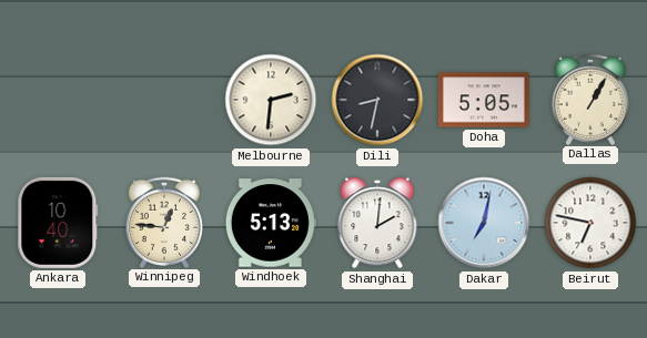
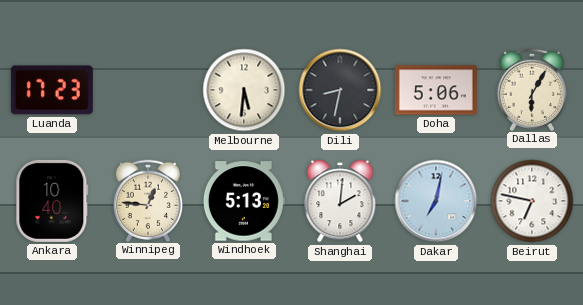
Luanda: none -> 17:23 (52, 90)
Melbourne: 2:31 -> 5:31 (244, 90)
Doha: 5:05 -> 5:06 (436, 90)
Dallas: 1:05 -> 6:05 (531, 89)
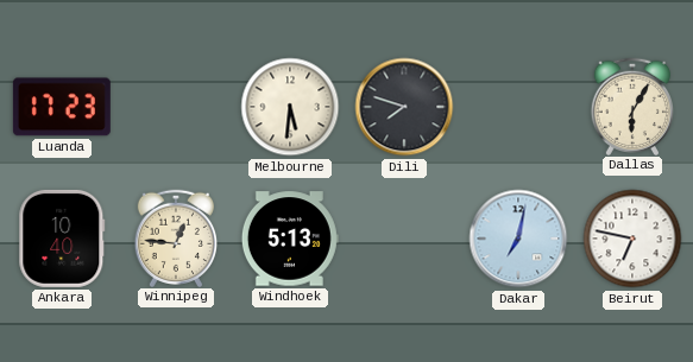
Dili: 8:32 -> 7:48 (404, 107)
Doha: 5:06 -> none (436, 90)
Shanghai: 2:01 -> none (340, 201)
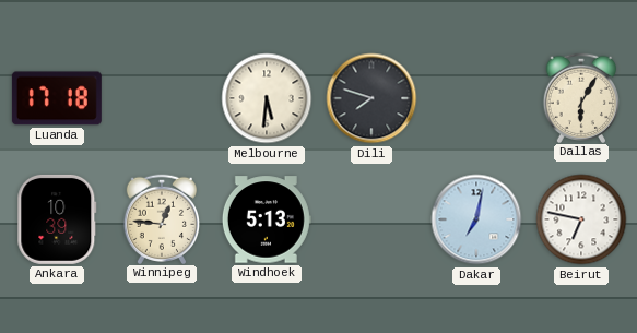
Luanda: 17:23 -> 17:18 (57, 98)
Ankara: 10:40 -> 10:39 (57, 219)
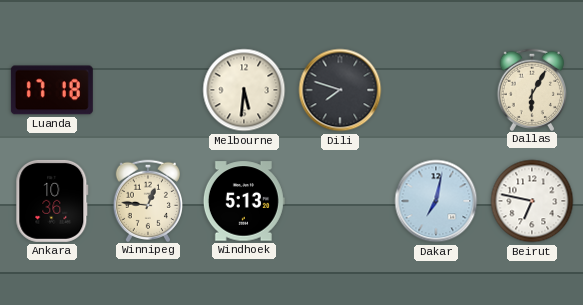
Ankara: 10:39 -> 10:36 (52, 201)
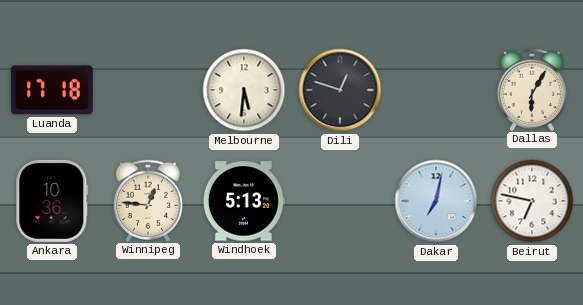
Dili: 7:48 -> 12:48 (340, 90)
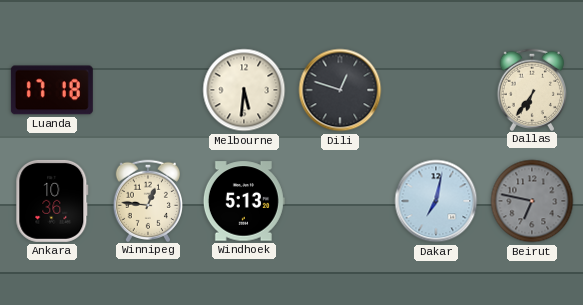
Dallas: 6:05 -> 6:36 (531, 89)
Beirut dial: white -> grey (532, 201)
